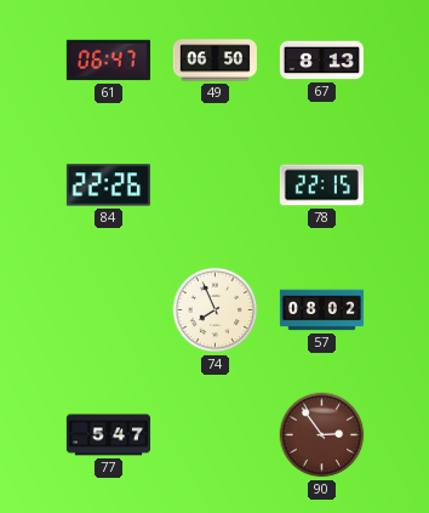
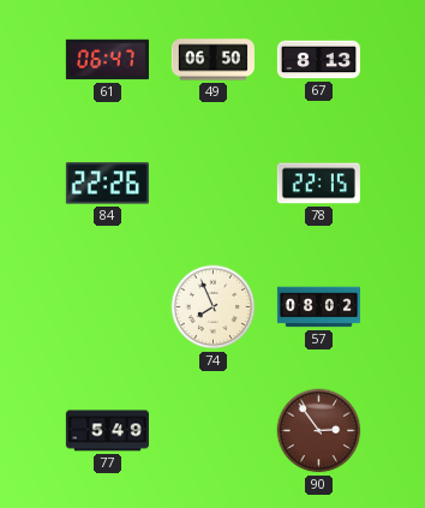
77: 5:47 -> 5:49 (107, 431)
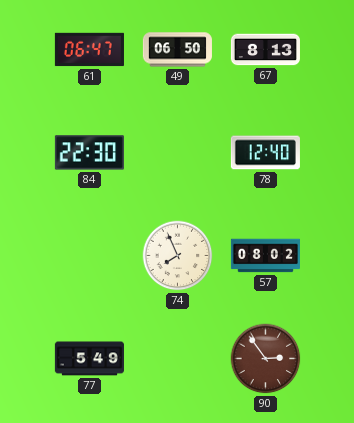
84: 22:26 -> 22:30 (89, 153)
78: 22:15 -> 12:40 (265, 153)
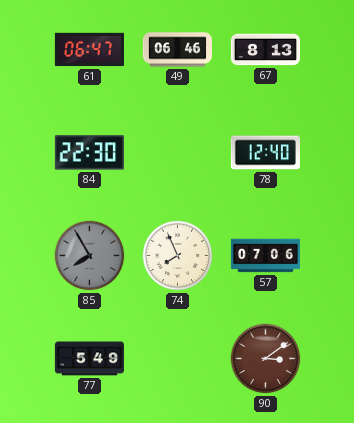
49: 06:50 -> 06:46 (177, 50)
85: none -> 7:55 (90, 256)
57: 08:02 -> 07:06 (265, 256)
90: 2:54 -> 3:09 (266, 359)
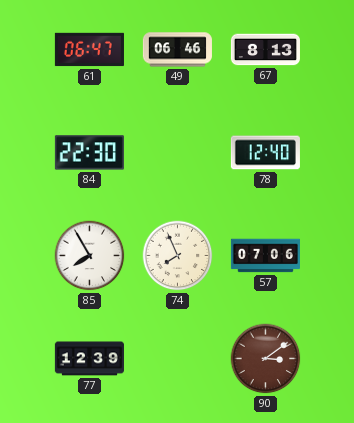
85 dial: grey -> white (90, 256)
77: 5:49 -> 12:39 (89, 359)
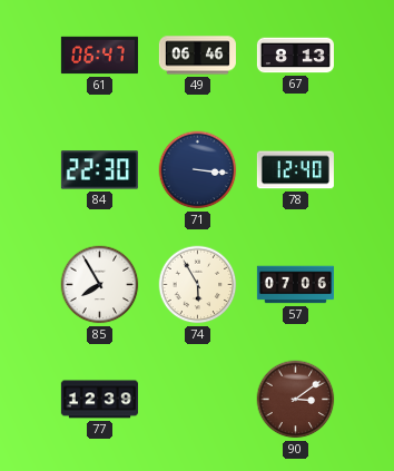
71: none -> 3:16 (198, 170)
74: 7:56 -> 5:55 (198, 285)
